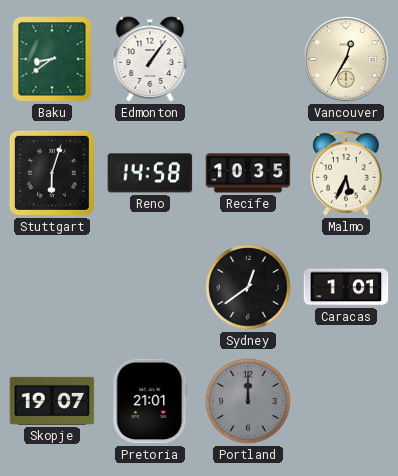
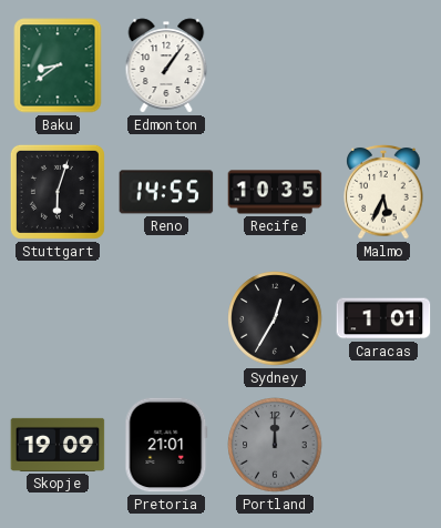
Vancouver: 12:35 -> none (346, 59)
Reno: 14:58 -> 14:55 (166, 192)
Sydney: 12:39 -> 12:35 (275, 318)
Skopje: 19:07 -> 19:09 (58, 445)
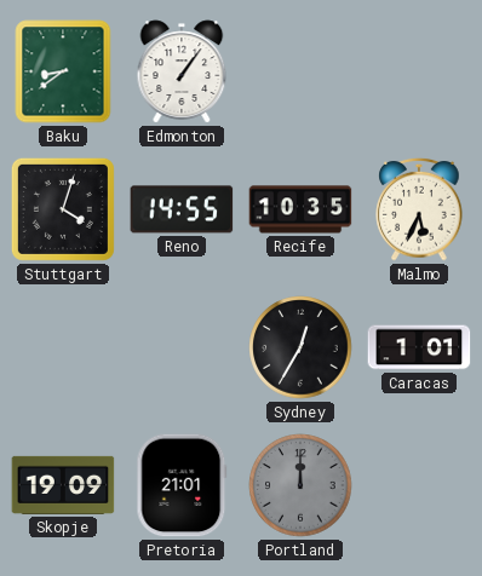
Stuttgart: 6:03 -> 4:03 (63, 209)
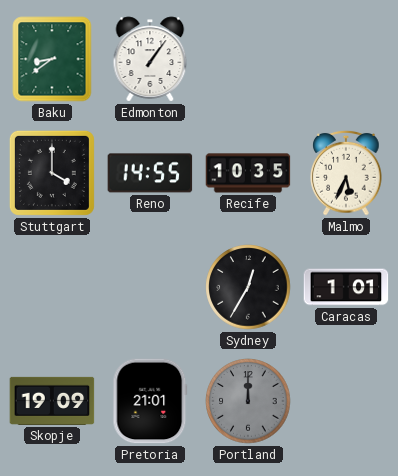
Stuttgart: 4:03 -> 4:00 (52, 173)
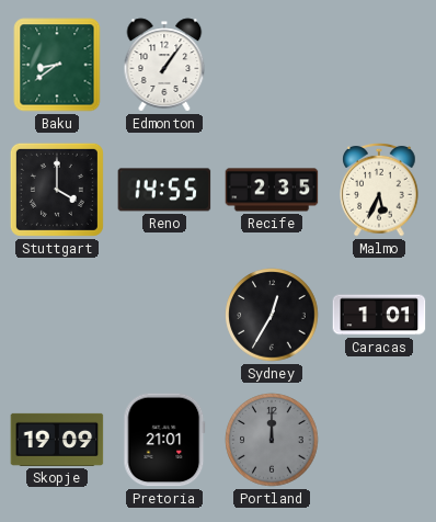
Recife: 10:35 -> 2:35 (272, 190)
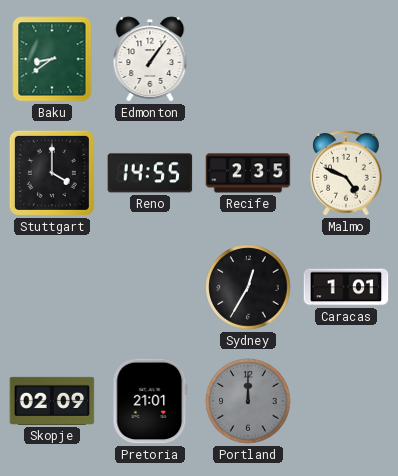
Malmo: 5:34 -> 4:49 (346, 173)
Skopje: 19:09 -> 02:09 (52, 401)
